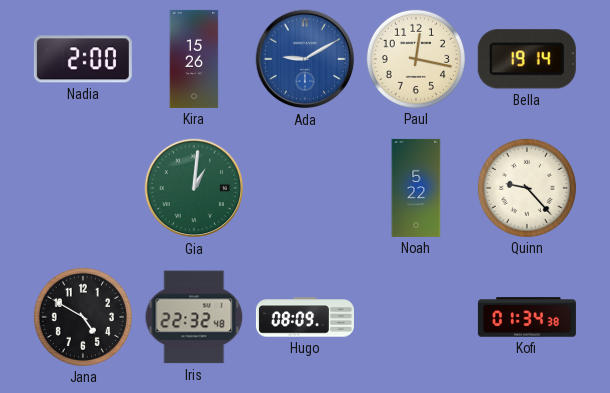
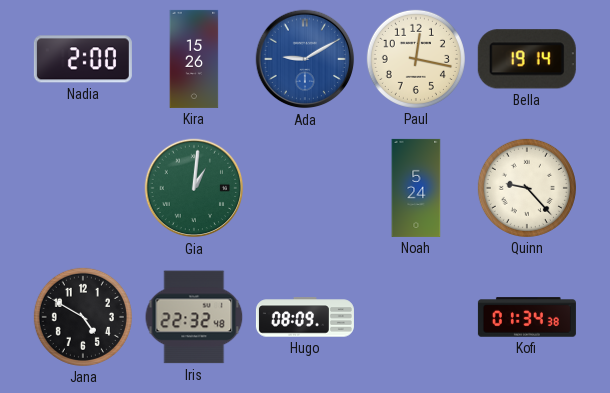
Noah: 5:22 -> 5:24 (416, 188)
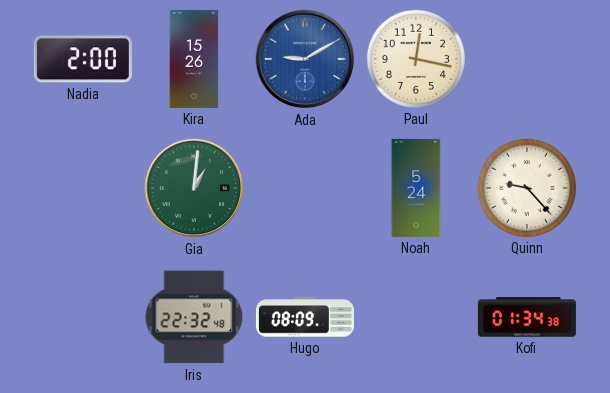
Bella: 19:14 -> none (527, 59)
Jana: 4:50 -> none (83, 317)
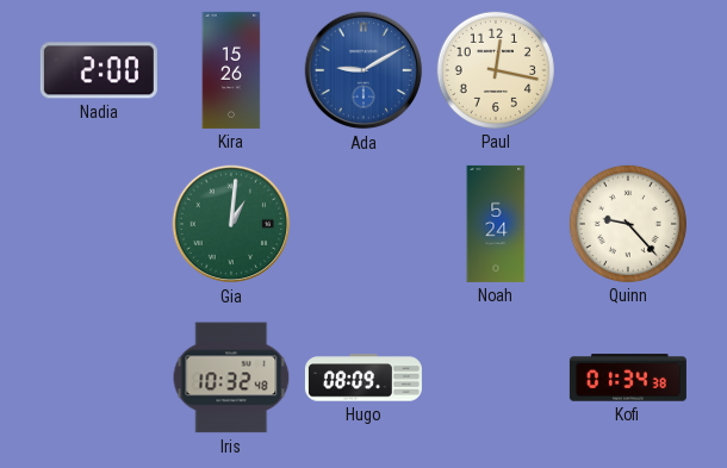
Iris: 22:32 -> 10:32 (231, 377)
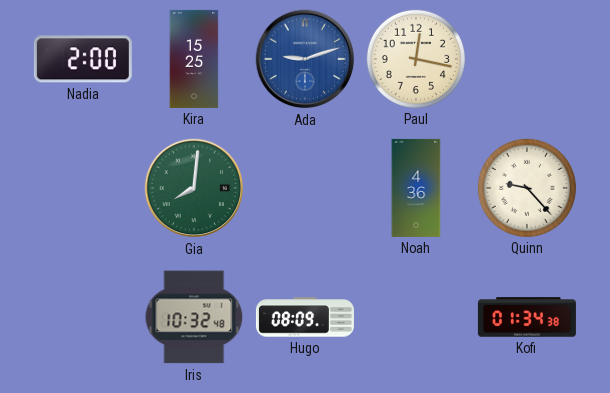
Kira: 15:26 -> 15:25 (194, 59)
Ada: 9:10 -> 9:12 (305, 59)
Gia: 1:01 -> 8:01 (194, 188)
Noah: 5:24 -> 4:36 (416, 188)
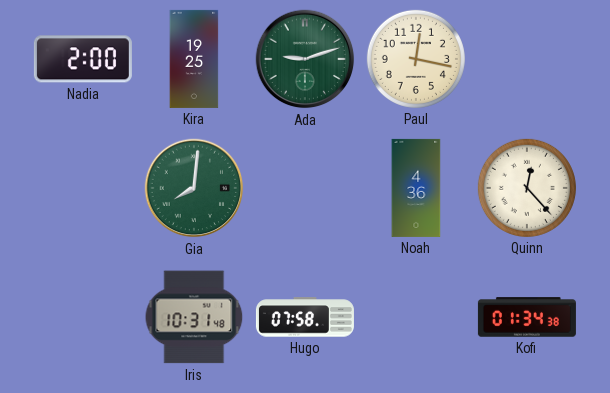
Kira: 15:25 -> 19:25 (194, 59)
Ada dial: blue -> green (305, 59)
Quinn: 9:23 -> 12:23 (527, 188)
Iris: 10:32 -> 10:31 (194, 317)
Hugo: 08:09 -> 07:58 (305, 317)
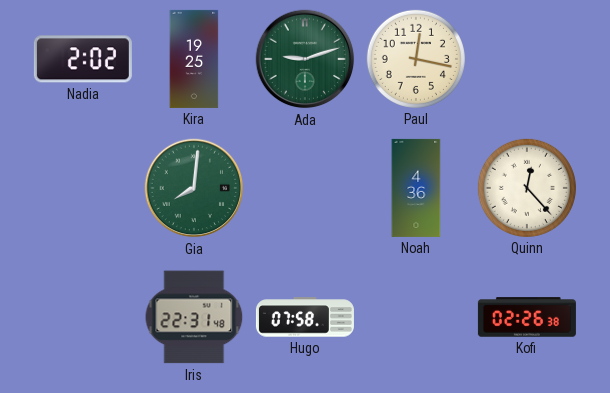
Nadia: 2:00 -> 2:02 (83, 59)
Iris: 10:31 -> 22:31 (194, 317)
Kofi: 01:34 -> 02:26 (527, 317)
